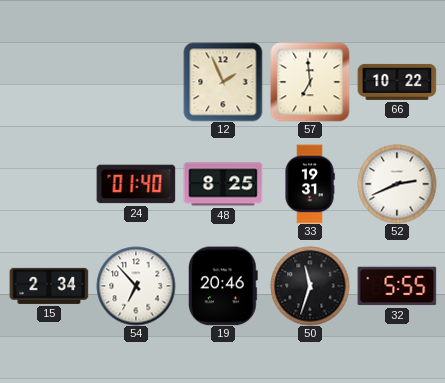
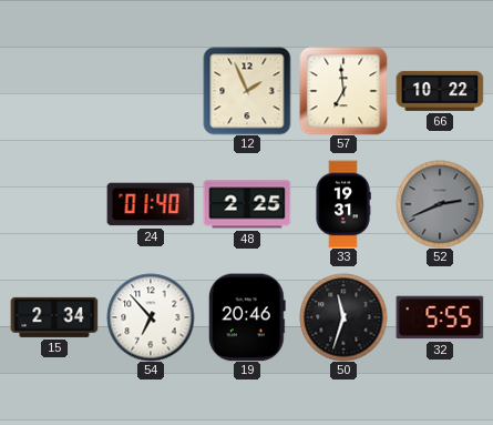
48: 8:25 -> 2:25 (247, 204)
52 dial: white -> grey (440, 204)
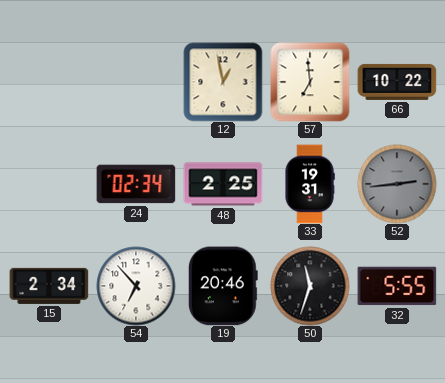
12: 1:56 -> 12:58 (223, 82)
24: 01:40 -> 02:34 (136, 184)
52: 2:41 -> 2:44 (397, 184)
